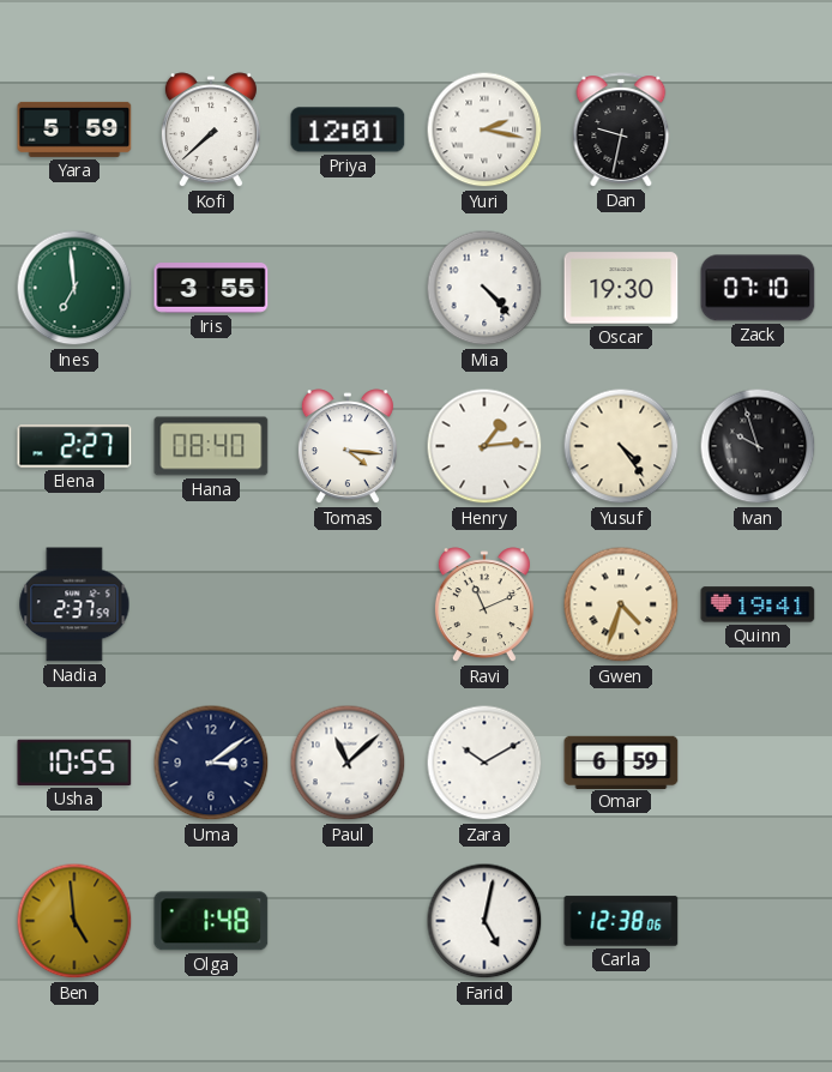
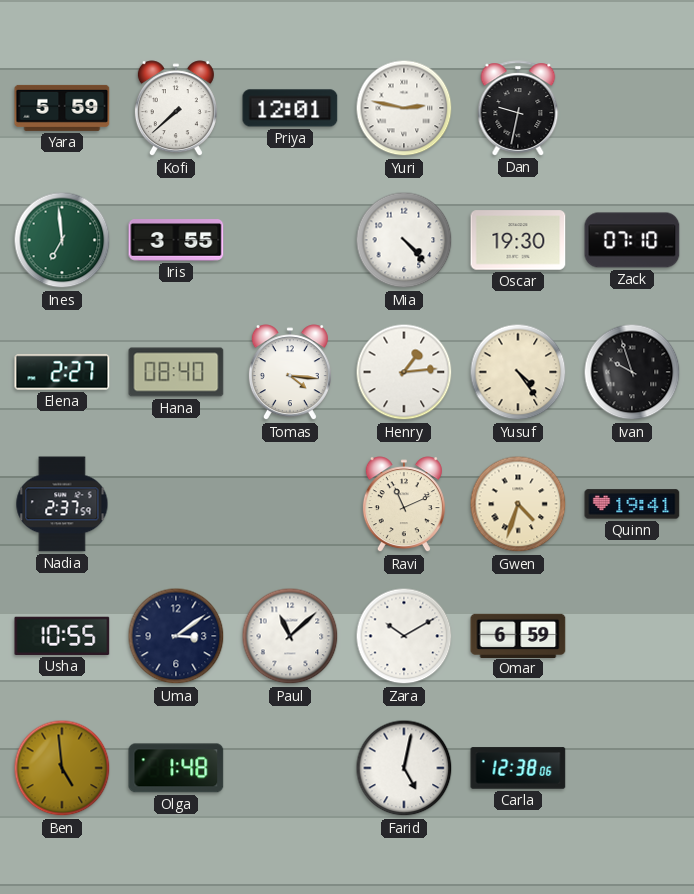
Yuri: 2:17 -> 2:47 (404, 108)
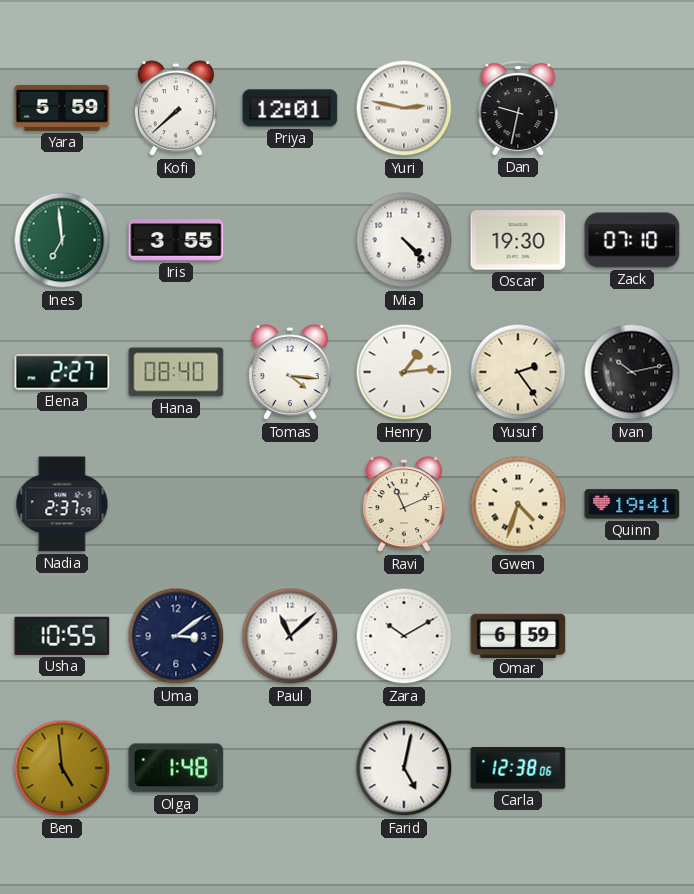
Yusuf: 4:24 -> 2:24 (518, 372)
Ivan: 9:57 -> 10:13 (632, 372)
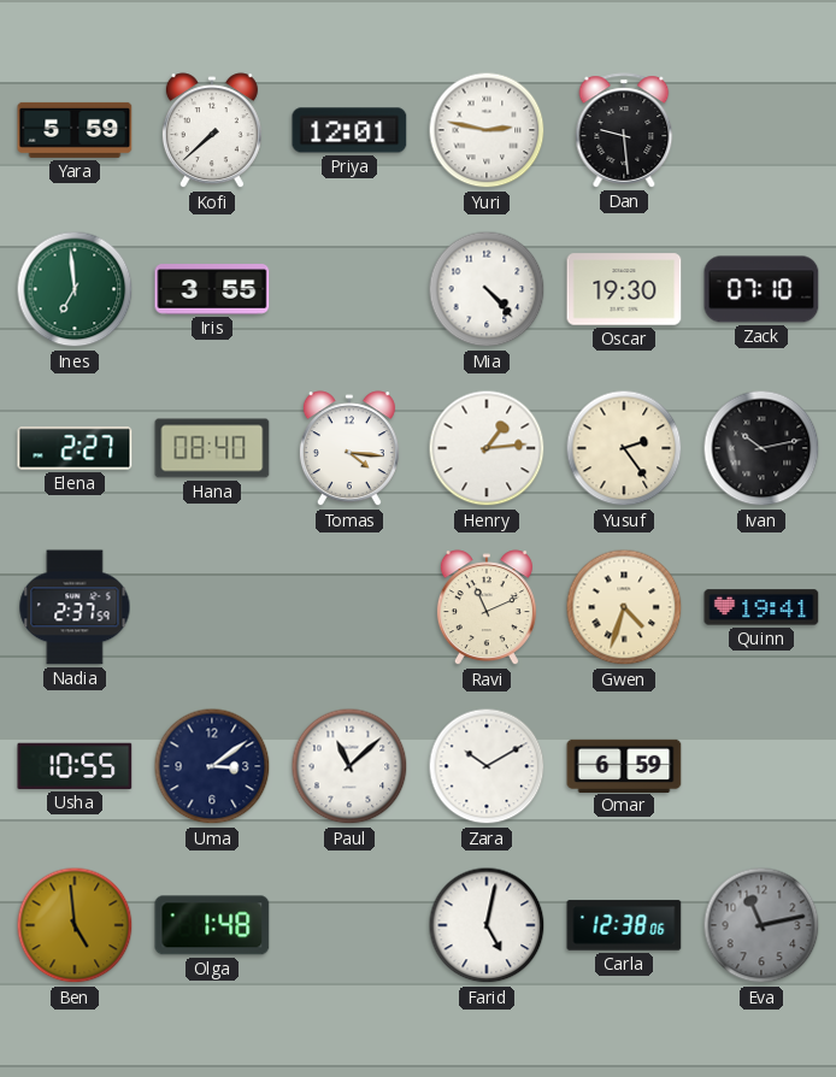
Dan: 9:32 -> 9:29 (624, 130)
Eva: none -> 11:13 (761, 925)
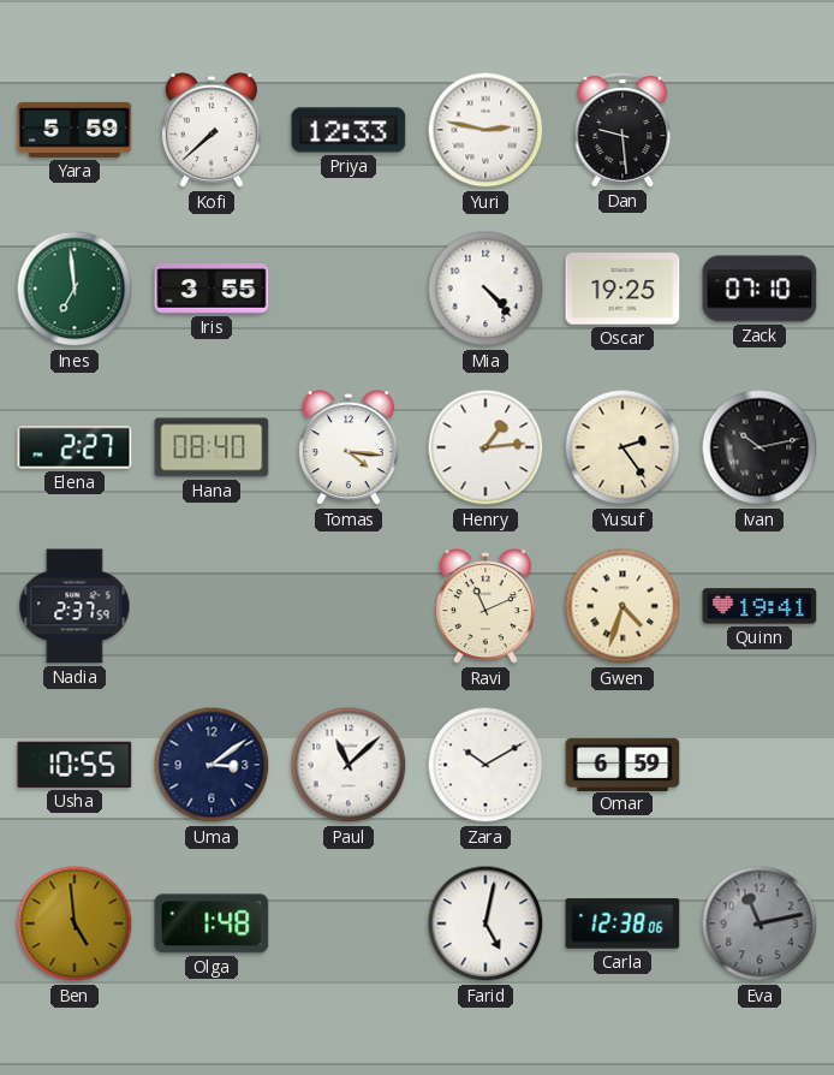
Priya: 12:01 -> 12:33 (349, 130)
Oscar: 19:30 -> 19:25 (622, 289)
